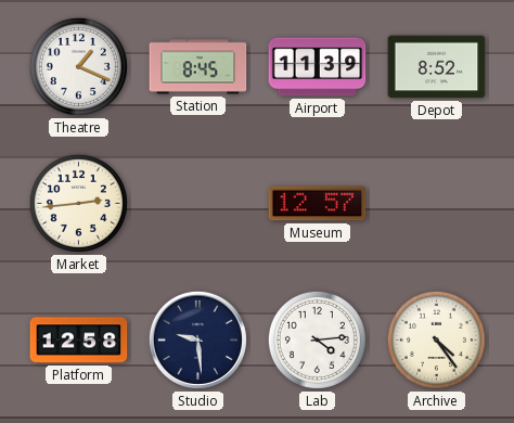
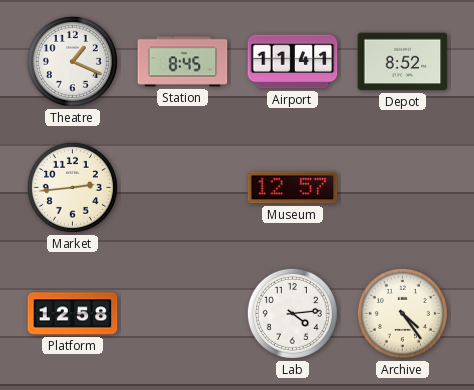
Airport: 11:39 -> 11:41 (293, 62)
Studio: 9:29 -> none (197, 339)
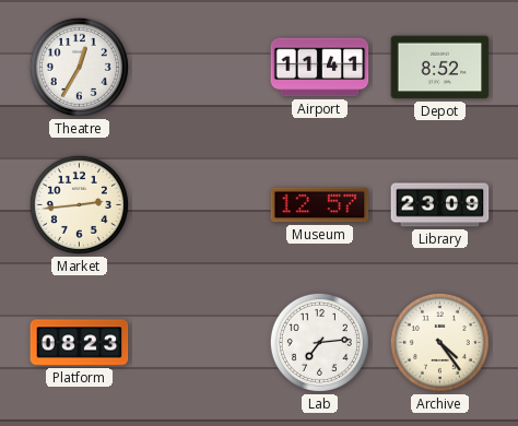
Theatre: 1:19 -> 12:35 (79, 67)
Station: 8:45 -> none (183, 62)
Library: none -> 23:09 (440, 205)
Platform: 12:58 -> 08:23 (80, 343)
Lab: 4:14 -> 7:14 (319, 342)
